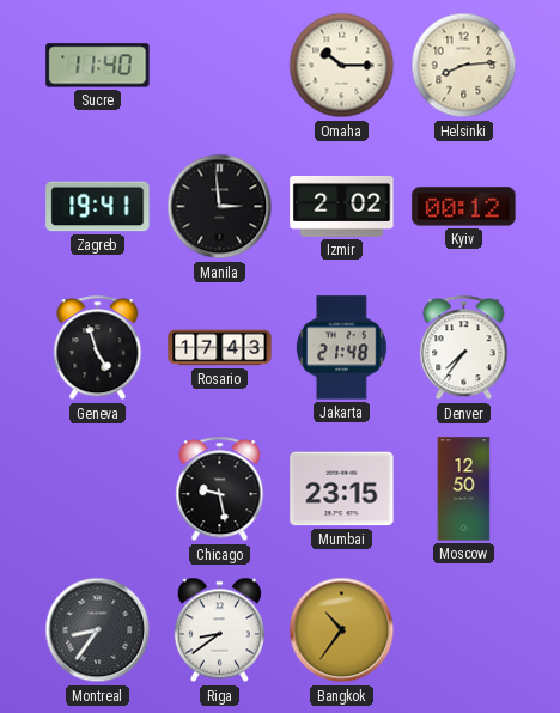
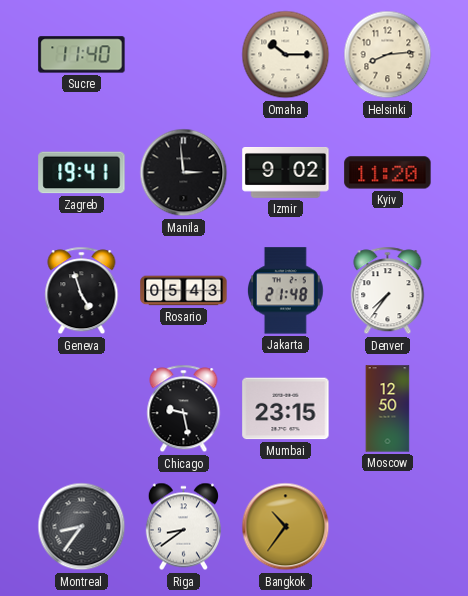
Izmir: 2:02 -> 9:02 (286, 173)
Kyiv: 00:12 -> 11:20 (388, 173)
Rosario: 17:43 -> 05:43 (184, 291)
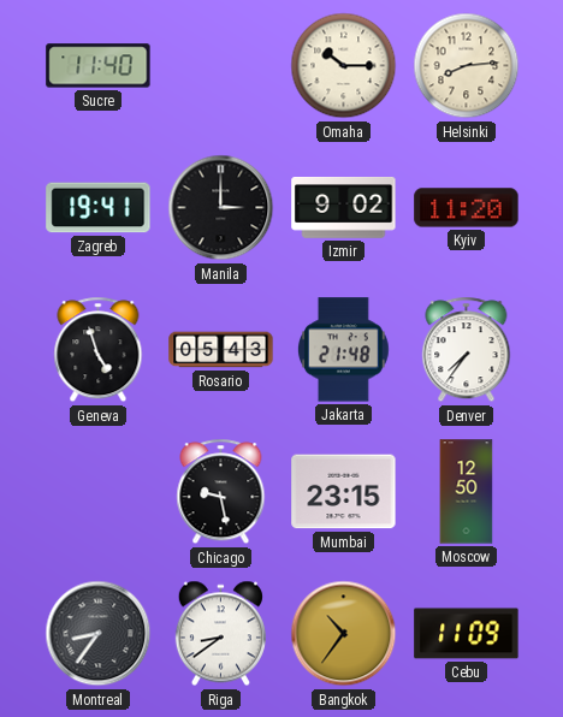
Manila: 2:59 -> 3:00 (221, 208)
Cebu: none -> 11:09 (467, 634)
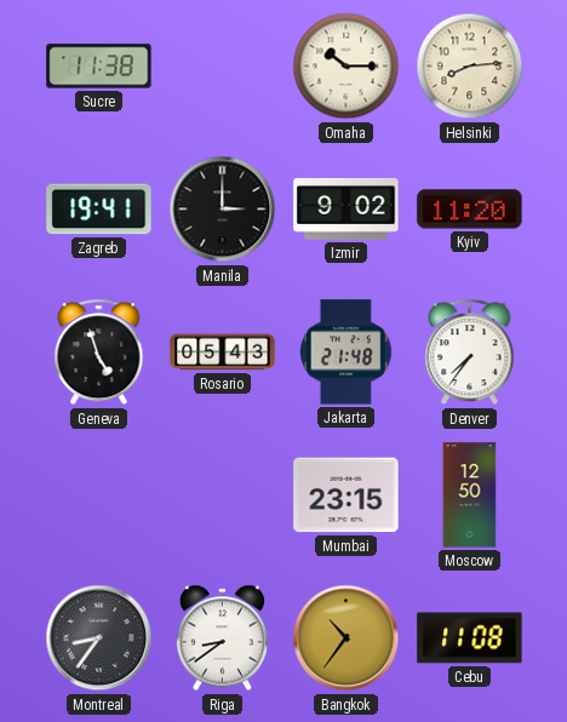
Sucre: 11:40 -> 11:38 (99, 67)
Chicago: 9:28 -> none (221, 492)
Cebu: 11:09 -> 11:08 (470, 638)
